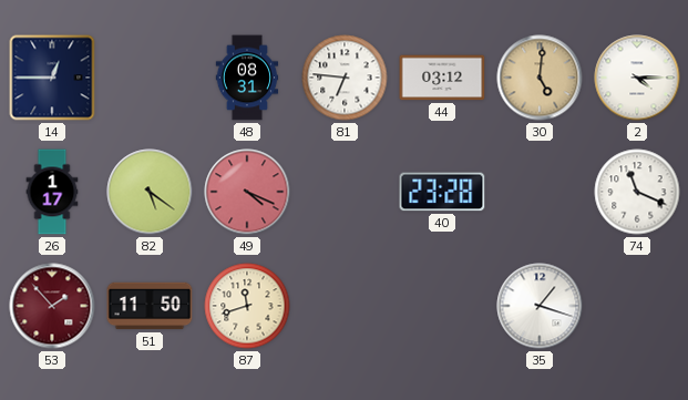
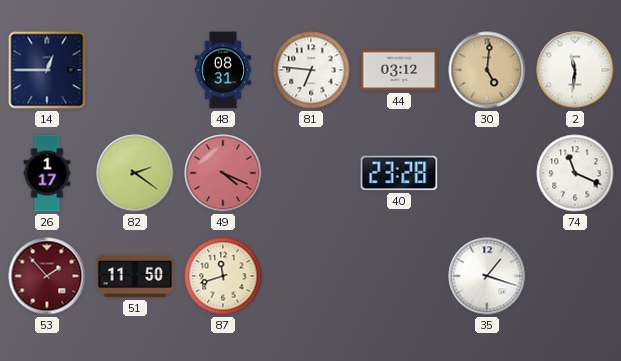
2: 4:15 -> 11:31 (575, 70)
82: 5:21 -> 2:21 (135, 173)
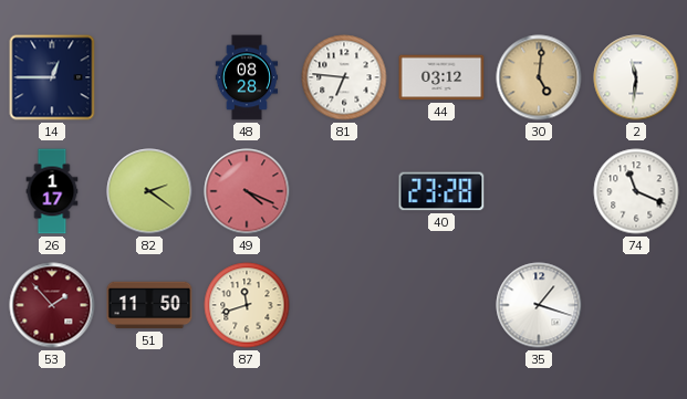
48: 08:31 -> 08:28 (247, 77)
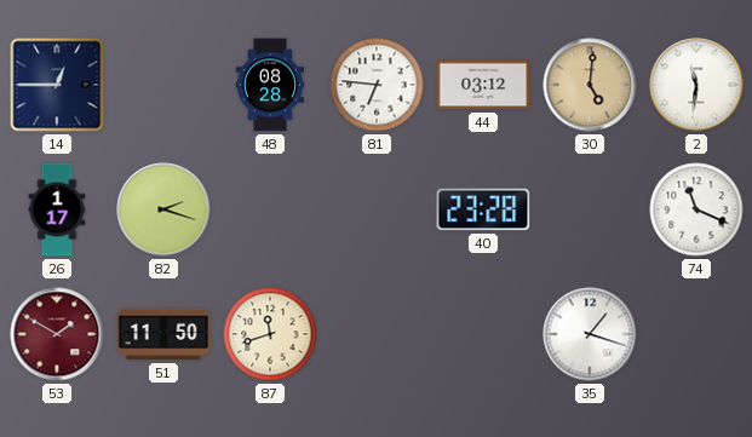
82: 2:21 -> 2:18 (163, 209)
49: 4:19 -> none (247, 191)
53: 1:53 -> 1:50 (57, 334)
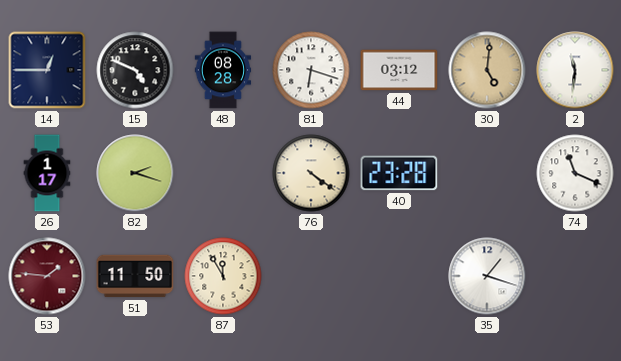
15: none -> 4:49 (135, 70)
81: 6:46 -> 6:18 (311, 70)
76: none -> 4:21 (311, 173)
53: 1:50 -> 1:46 (47, 276)
87: 11:42 -> 11:55 (223, 276)
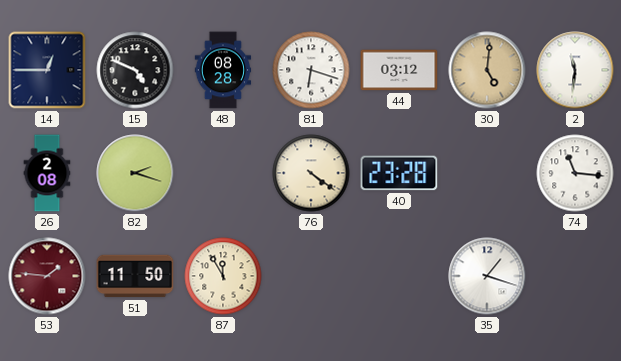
26: 1:17 -> 2:08 (47, 173)
74: 11:19 -> 11:16 (575, 173)
